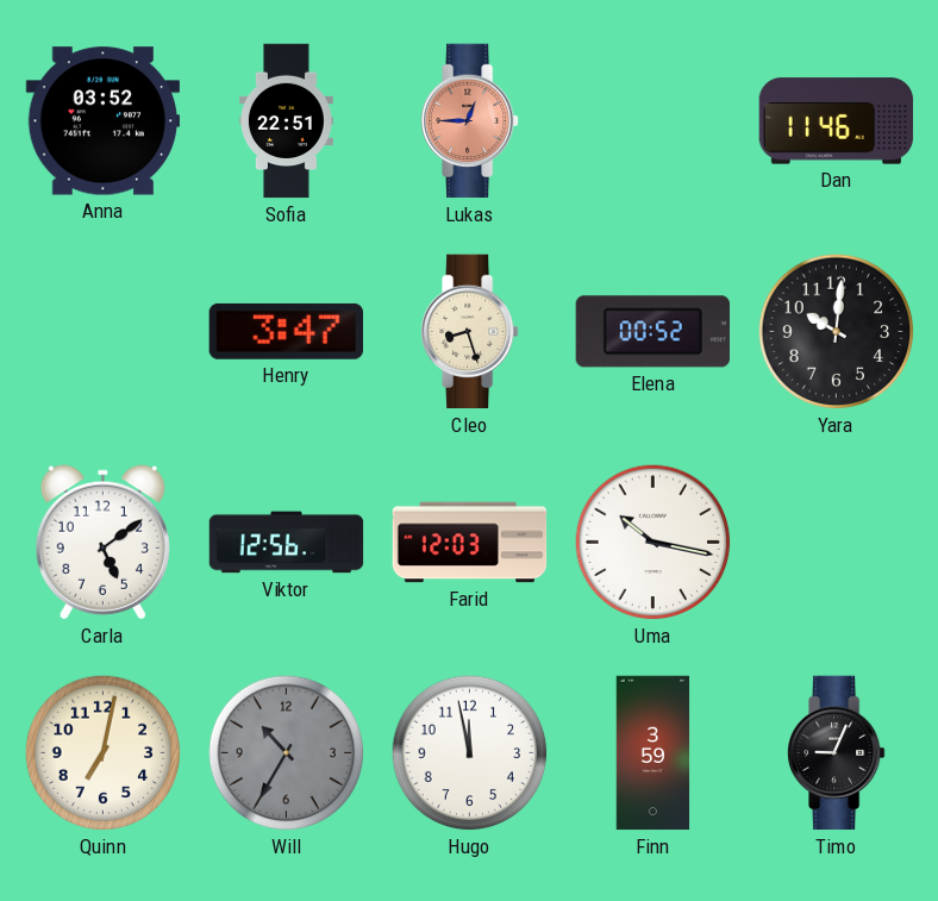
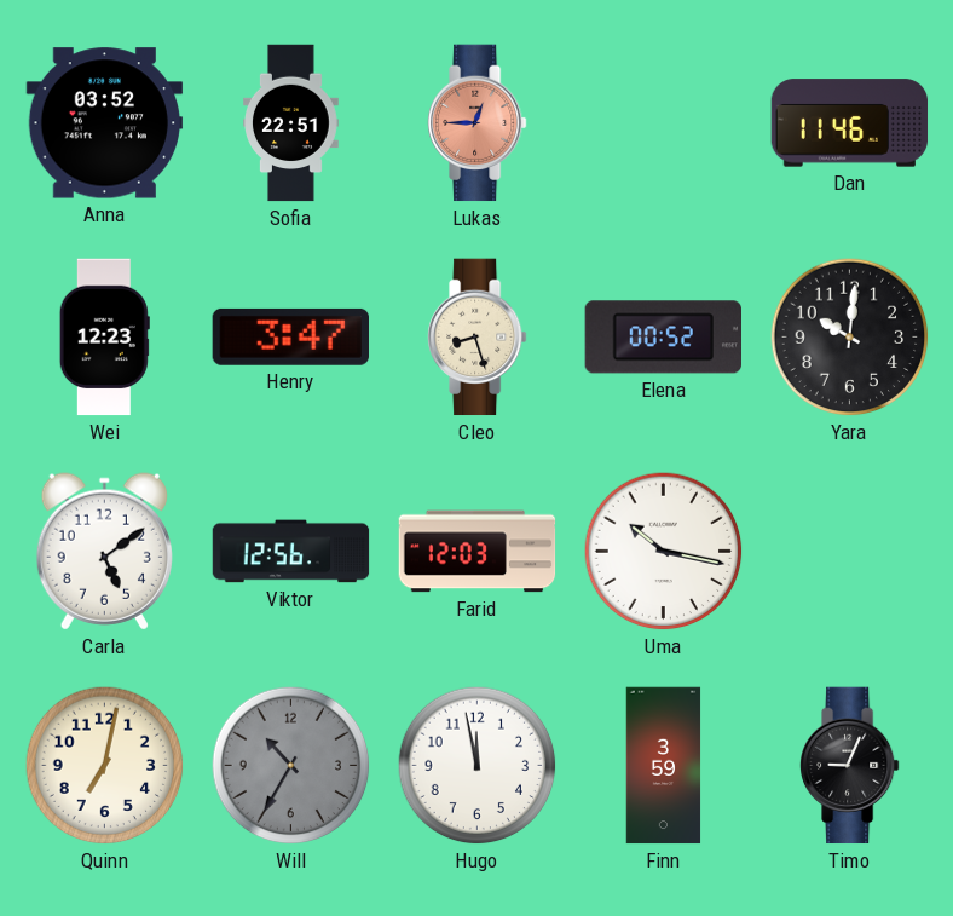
Wei: none -> 12:23 (104, 338)
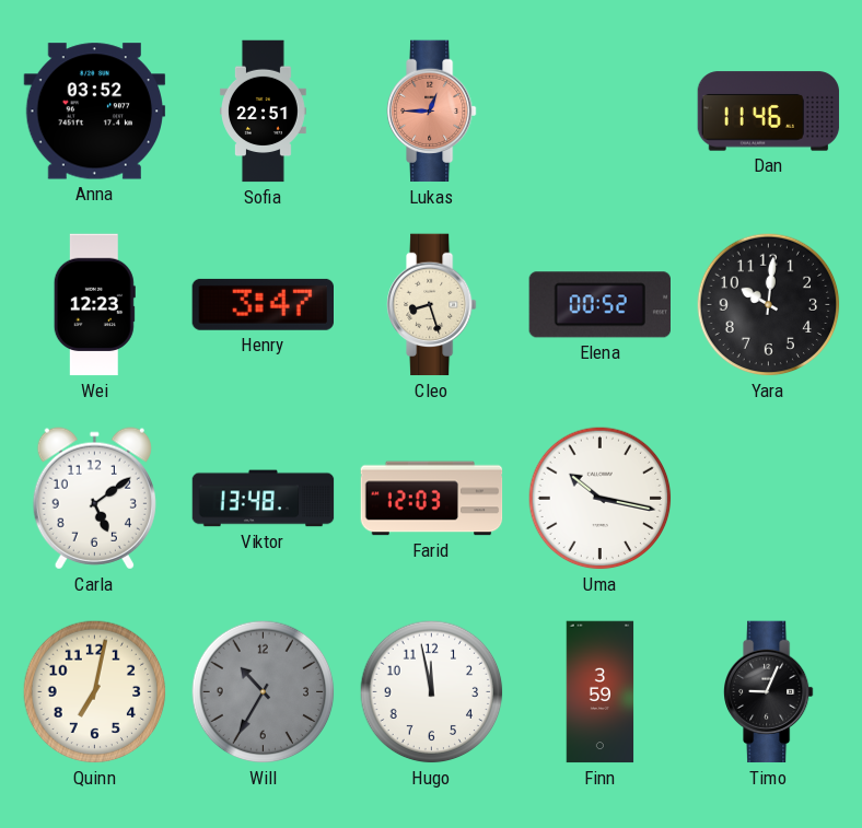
Viktor: 12:56 -> 13:48 (264, 499)
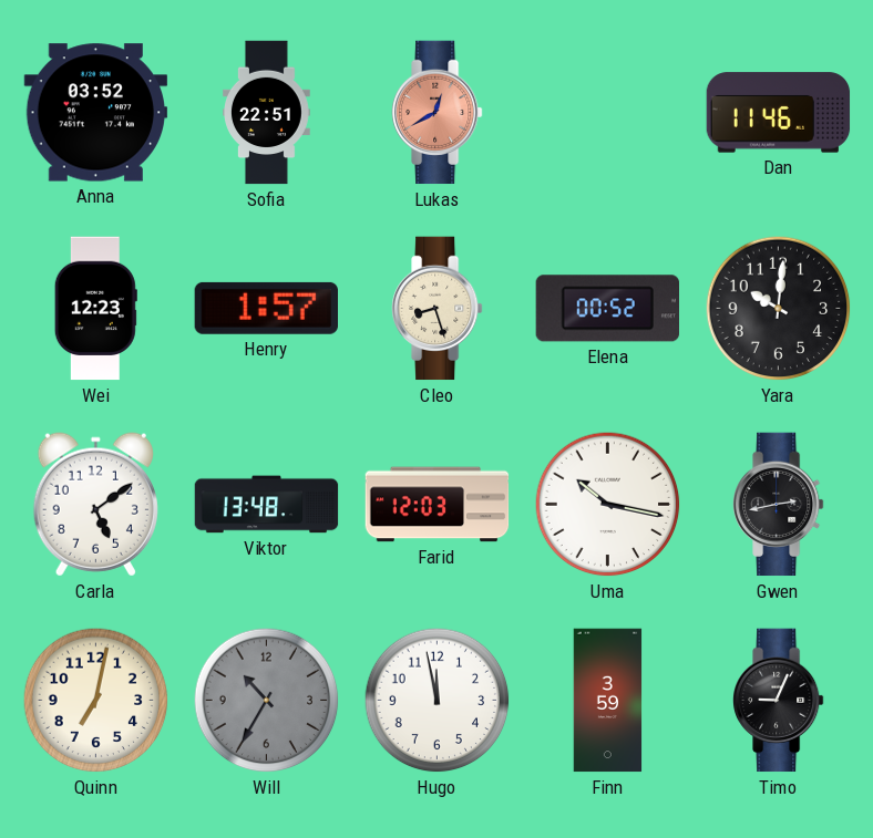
Lukas: 12:45 -> 12:40 (438, 113)
Henry: 3:47 -> 1:57 (266, 308)
Gwen: none -> 2:43 (779, 505)
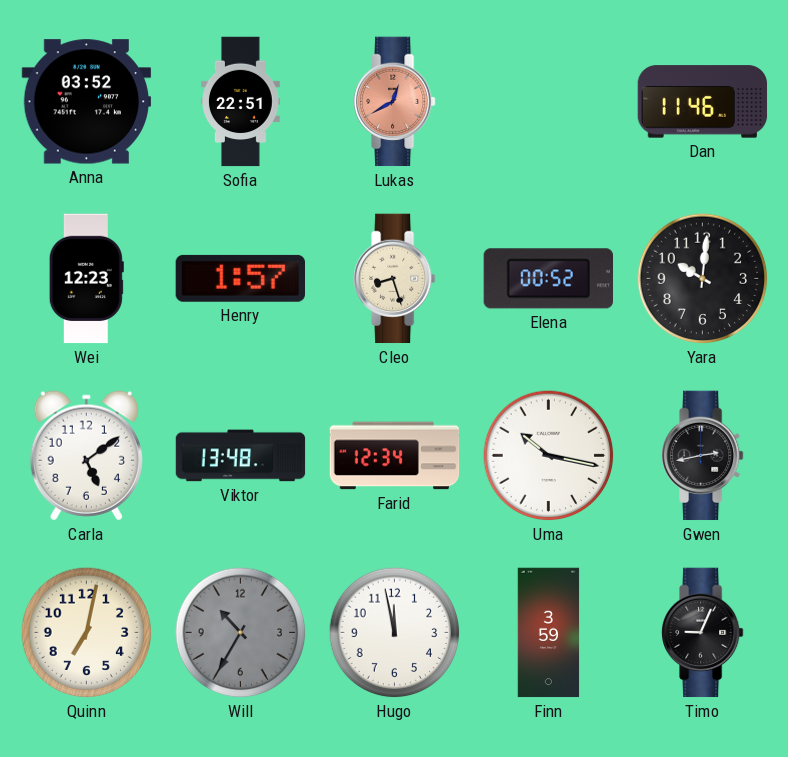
Farid: 12:03 -> 12:34 (395, 456)
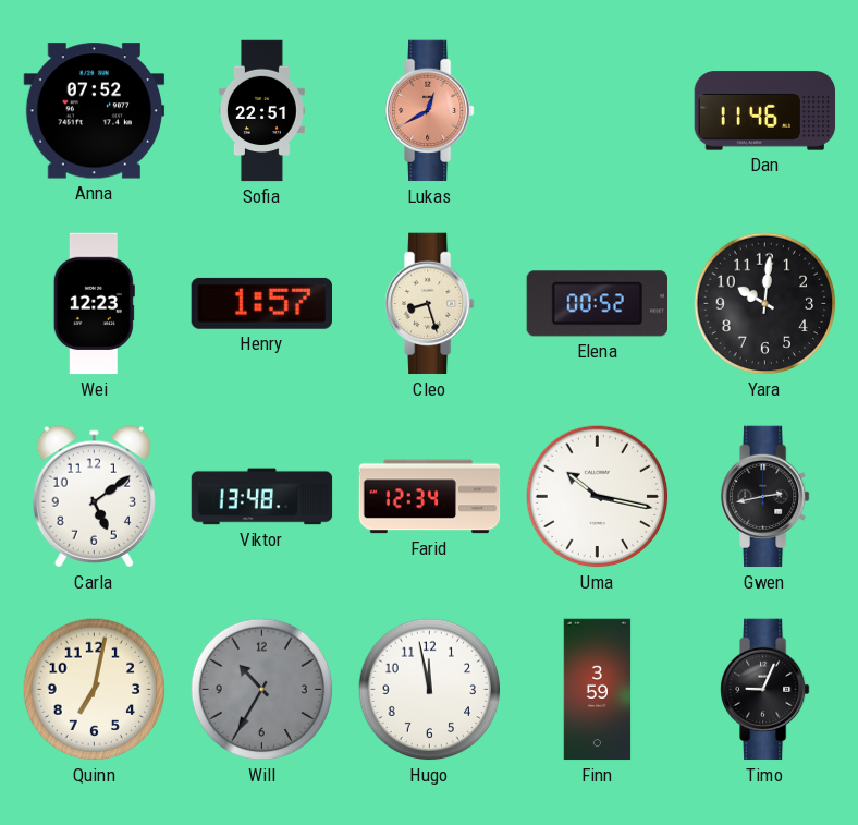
Anna: 03:52 -> 07:52 (95, 111)
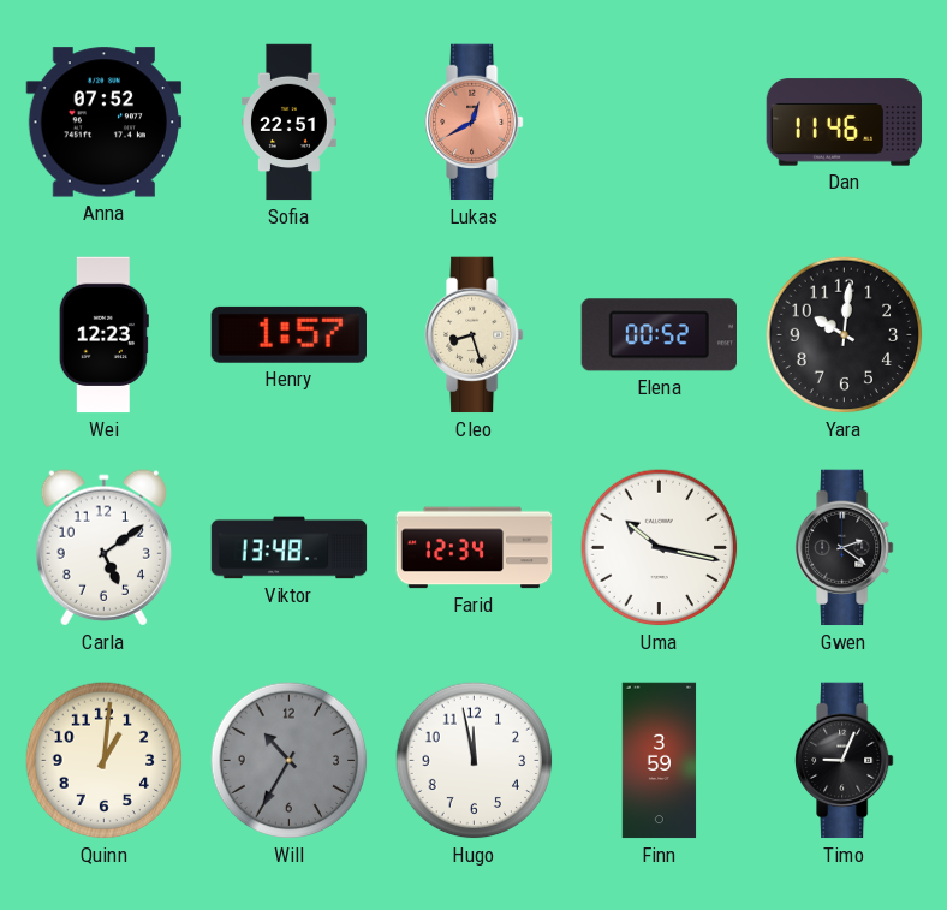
Gwen: 2:43 -> 2:21 (845, 548)
Quinn: 7:02 -> 1:01 (105, 761)
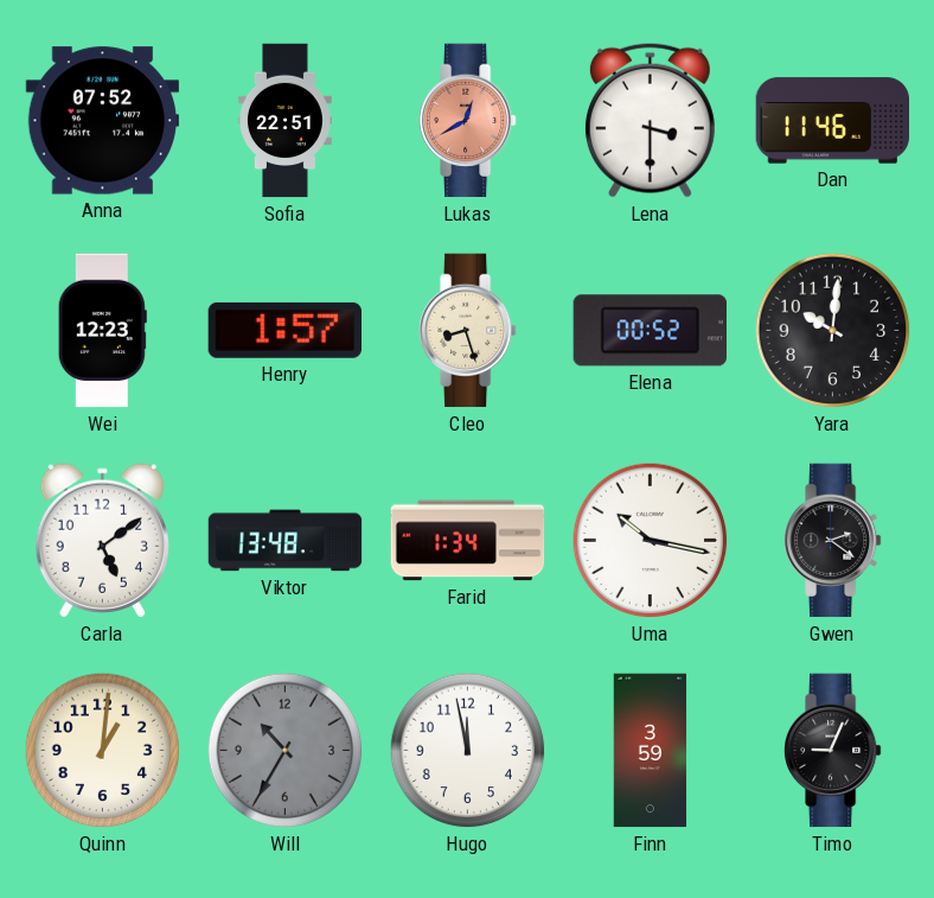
Lena: none -> 3:30 (650, 120)
Farid: 12:34 -> 1:34 (468, 541)
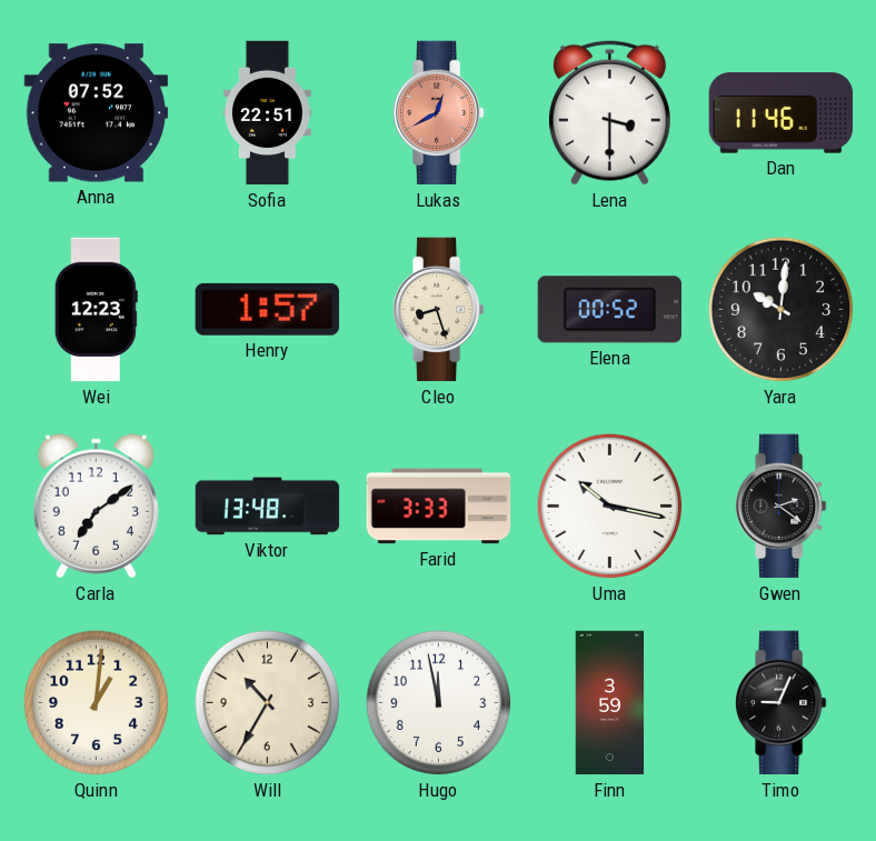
Carla: 5:09 -> 7:09 (96, 507)
Farid: 1:34 -> 3:33 (439, 507)
Will dial: grey -> cream (268, 703)
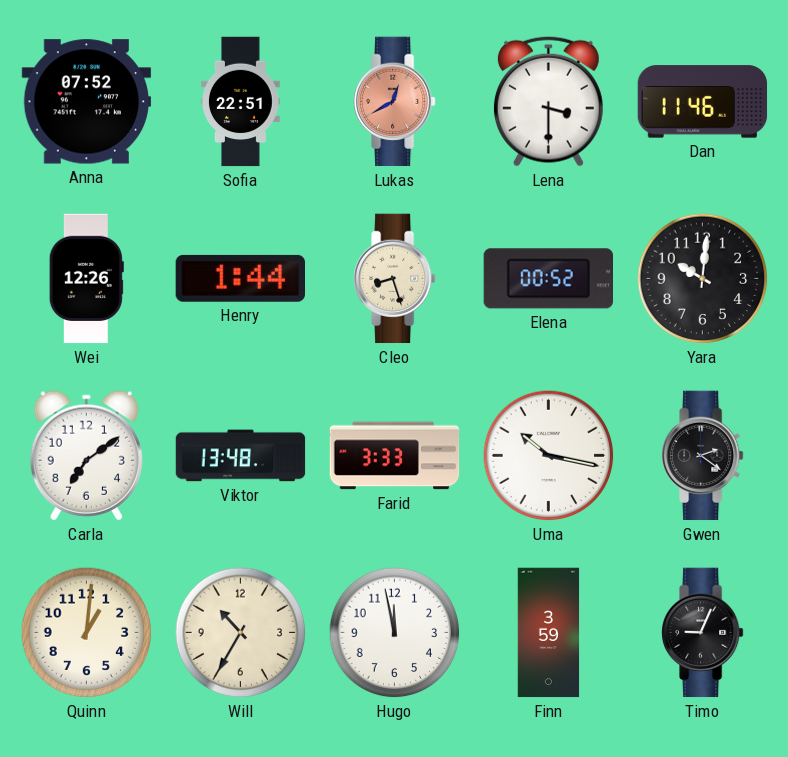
Wei: 12:23 -> 12:26 (86, 279)
Henry: 1:57 -> 1:44 (240, 278)
